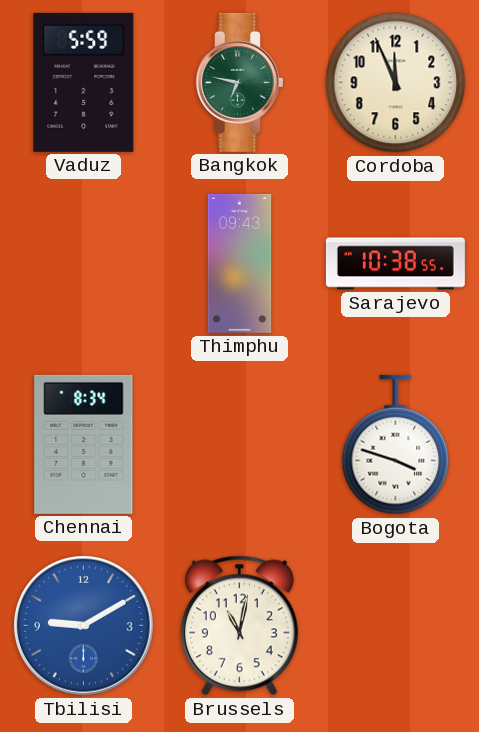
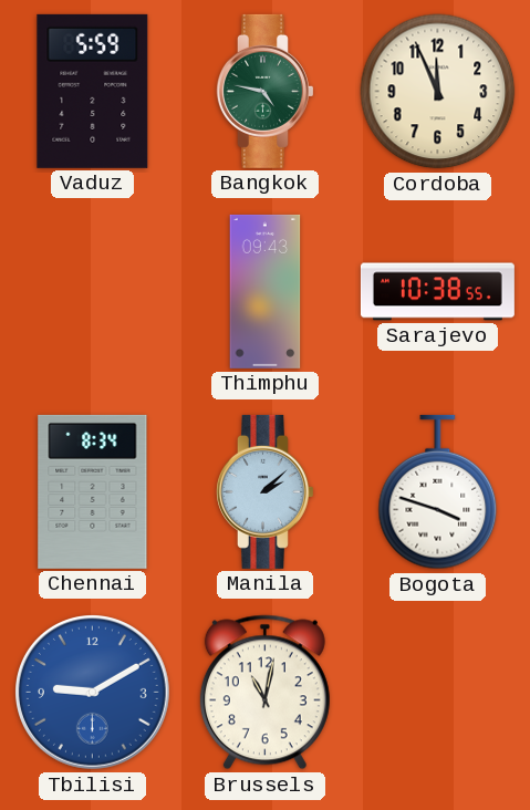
Bangkok: 6:47 -> 4:47 (266, 91)
Manila: none -> 2:08 (266, 491)
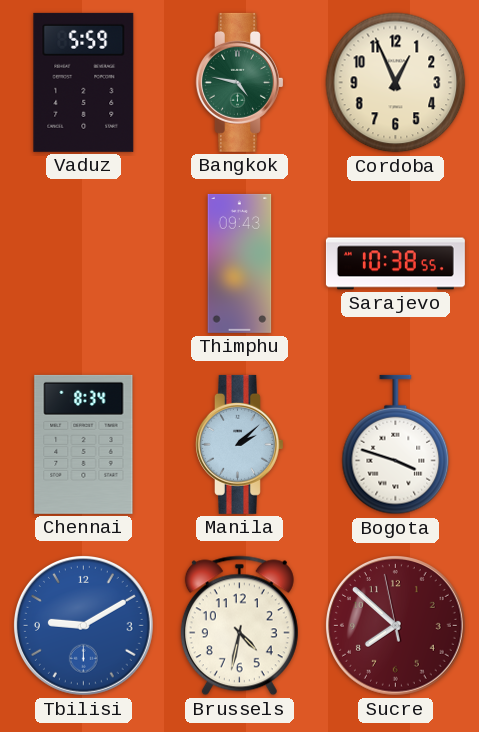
Cordoba: 11:56 -> 12:56 (396, 83)
Brussels: 11:02 -> 4:32 (239, 626)
Sucre: none -> 7:51 (396, 626)
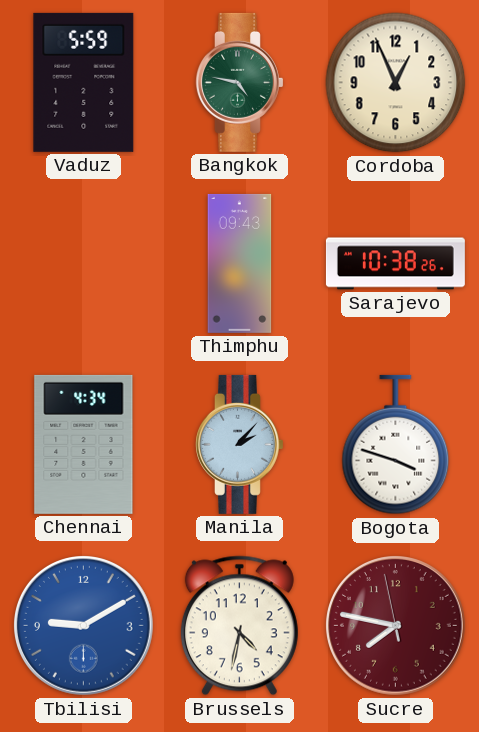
Sarajevo: 10:38:55 -> 10:38:26 (395, 264)
Chennai: 8:34 -> 4:34 (84, 444)
Manila: 2:08 -> 2:07 (240, 444)
Sucre: 7:51 -> 7:46 (396, 626)
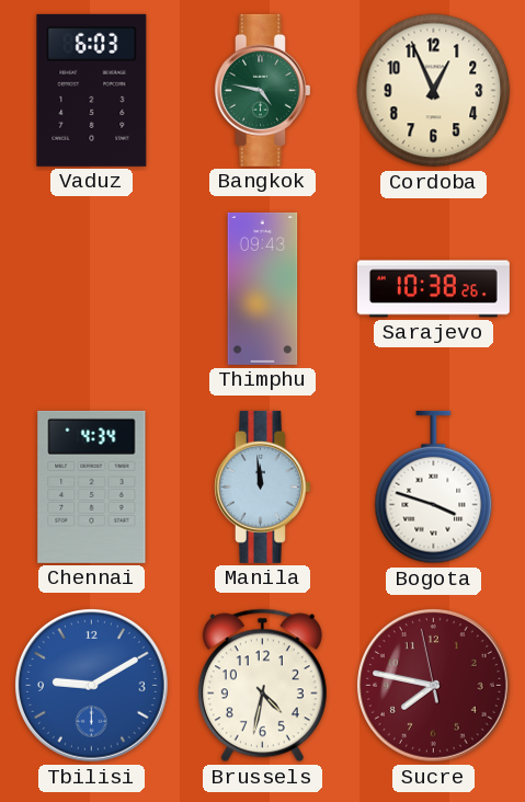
Vaduz: 5:59 -> 6:03 (92, 90)
Manila: 2:07 -> 11:59 (263, 486)
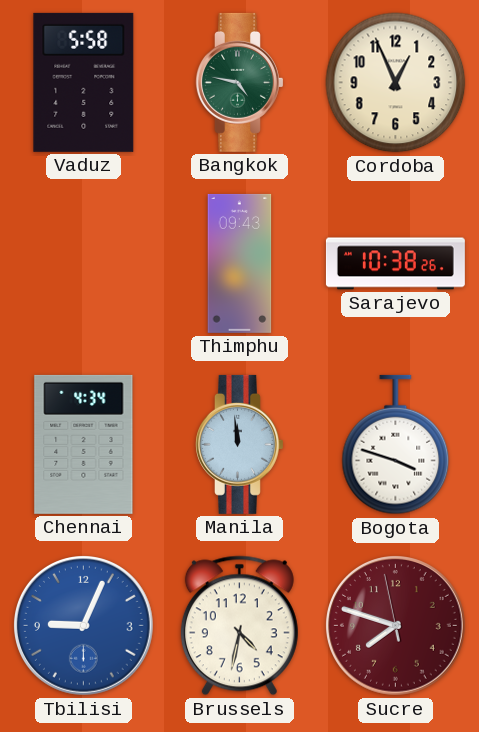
Vaduz: 6:03 -> 5:58 (84, 82)
Tbilisi: 9:10 -> 9:04 (84, 626)
Sucre: 7:46 -> 7:47 (396, 626)
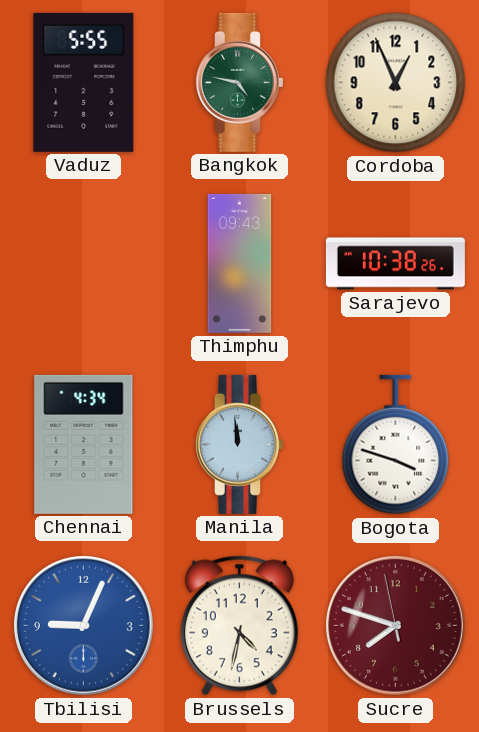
Vaduz: 5:58 -> 5:55 (84, 82)
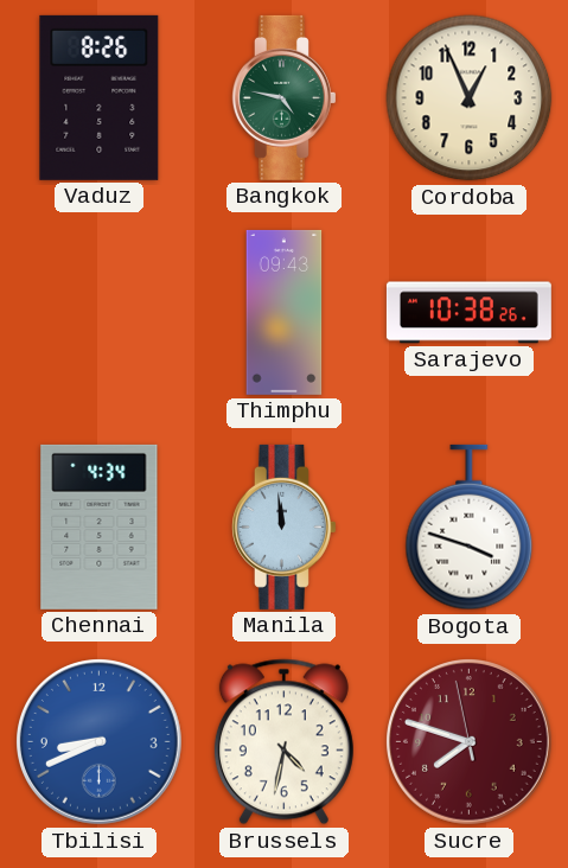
Vaduz: 5:55 -> 8:26 (100, 97)
Tbilisi: 9:04 -> 8:41 (100, 742)
